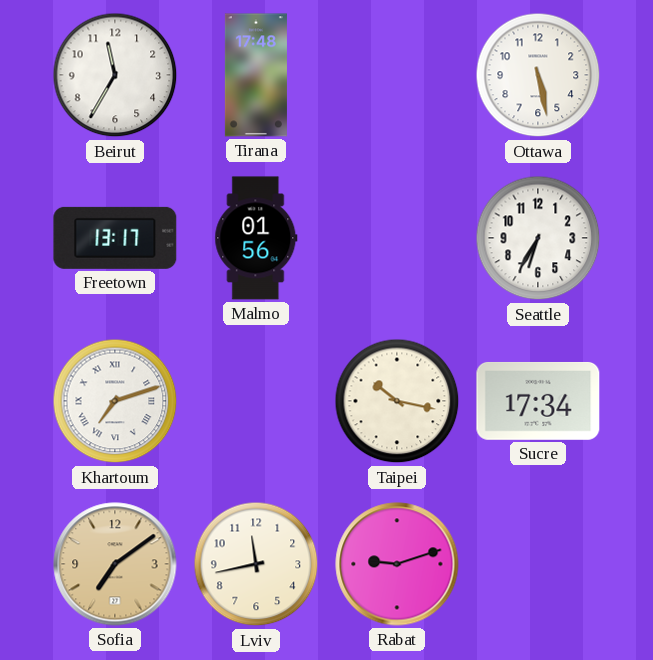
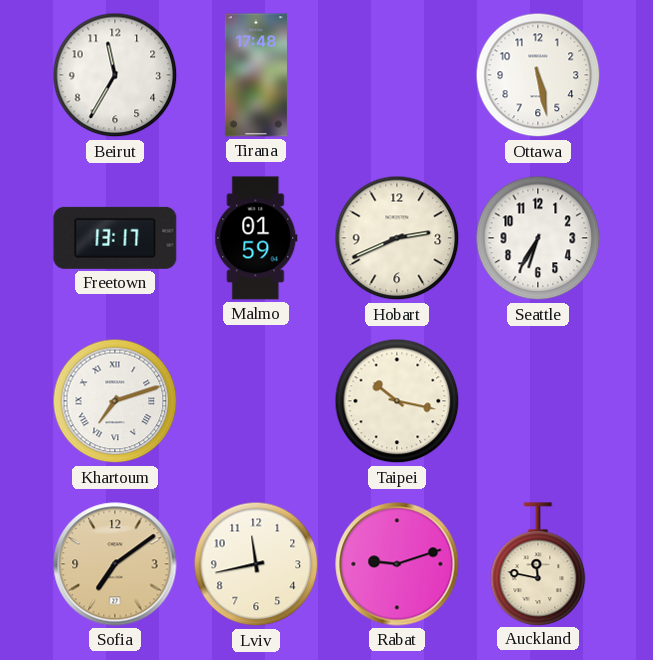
Malmo: 01:56 -> 01:59 (256, 238)
Hobart: none -> 2:41 (397, 238)
Sucre: 17:34 -> none (538, 401)
Auckland: none -> 11:47 (538, 564)
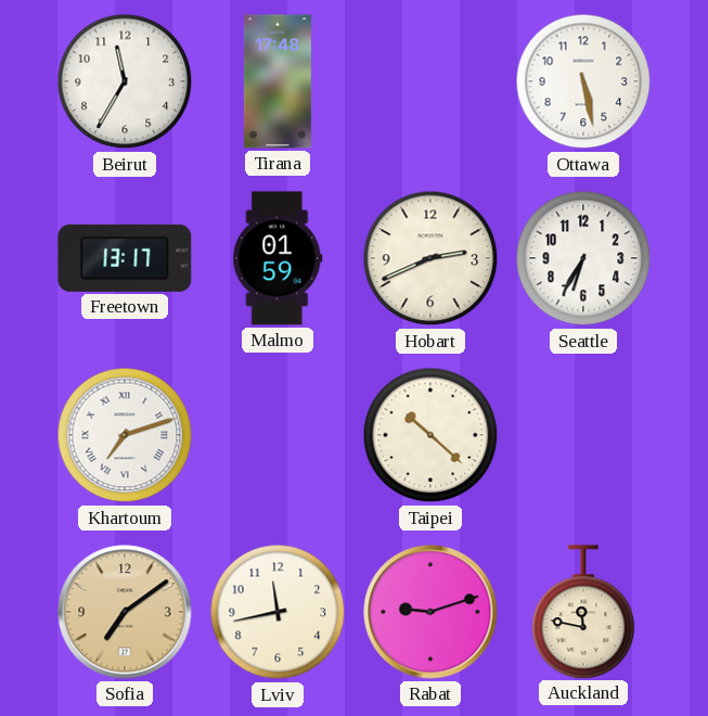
Taipei: 10:17 -> 10:22 (430, 435)
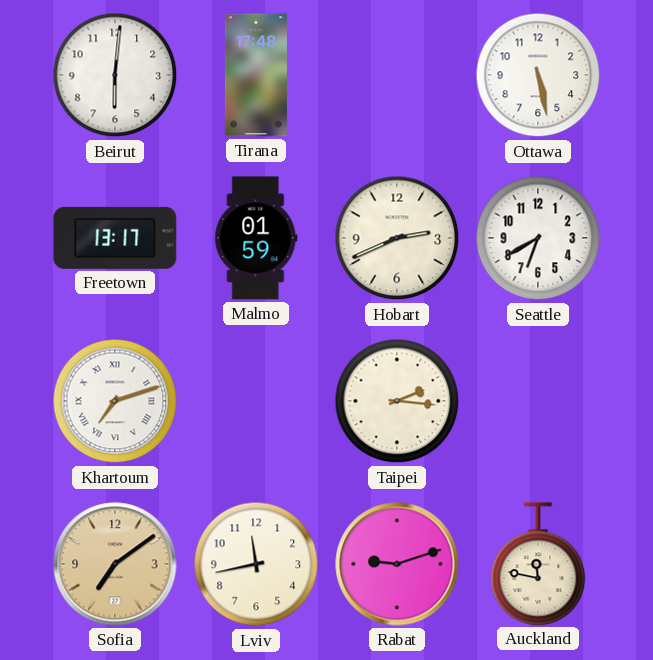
Beirut: 11:35 -> 6:01 (115, 75)
Seattle: 6:35 -> 6:40 (538, 238)
Taipei: 10:22 -> 2:16 (397, 401)
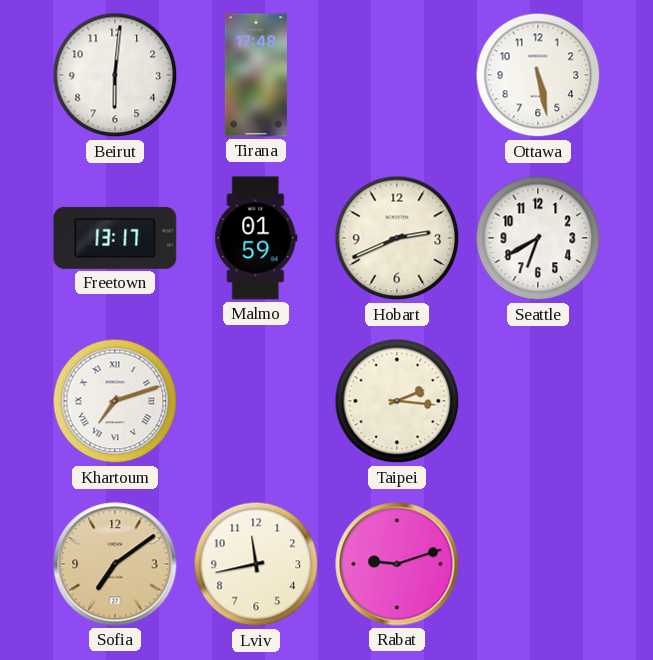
Auckland: 11:47 -> none (538, 564)
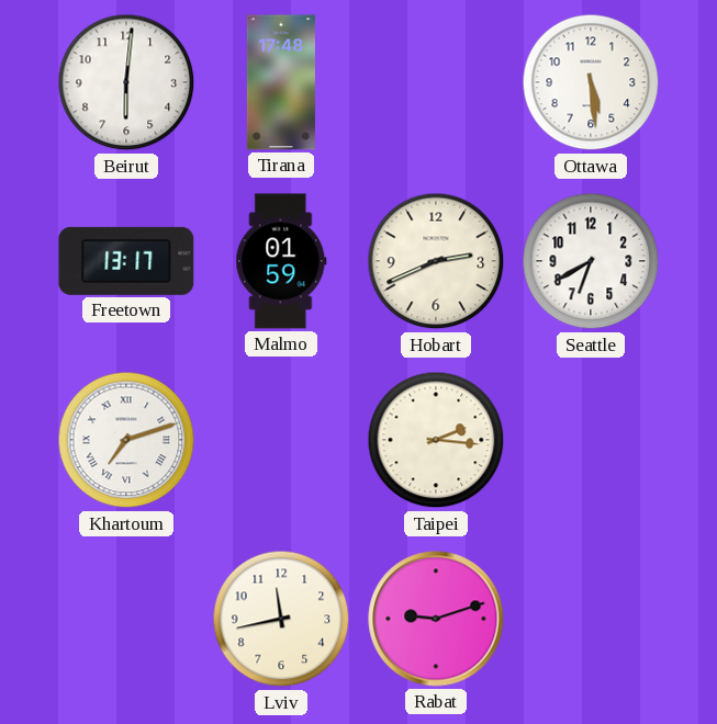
Ottawa: 5:28 -> 5:29 (591, 82)
Sofia: 7:09 -> none (115, 564)
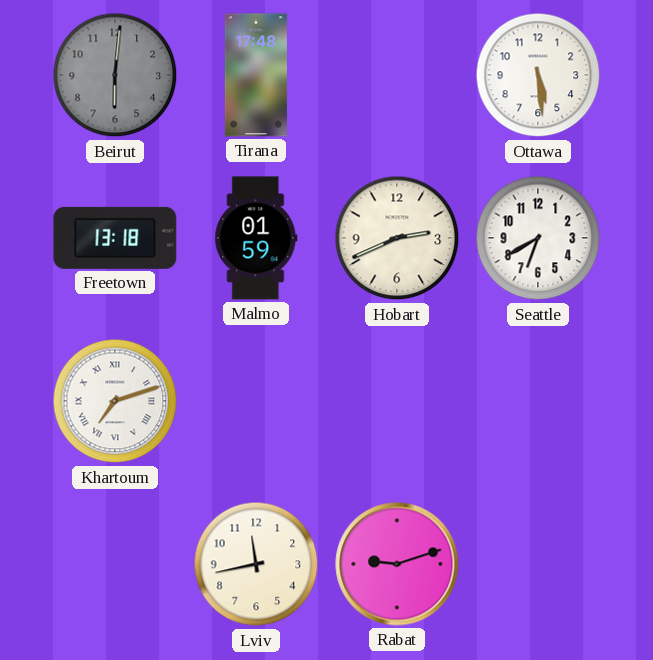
Beirut dial: white -> grey (115, 75)
Freetown: 13:17 -> 13:18 (115, 238)
Taipei: 2:16 -> none (436, 440)
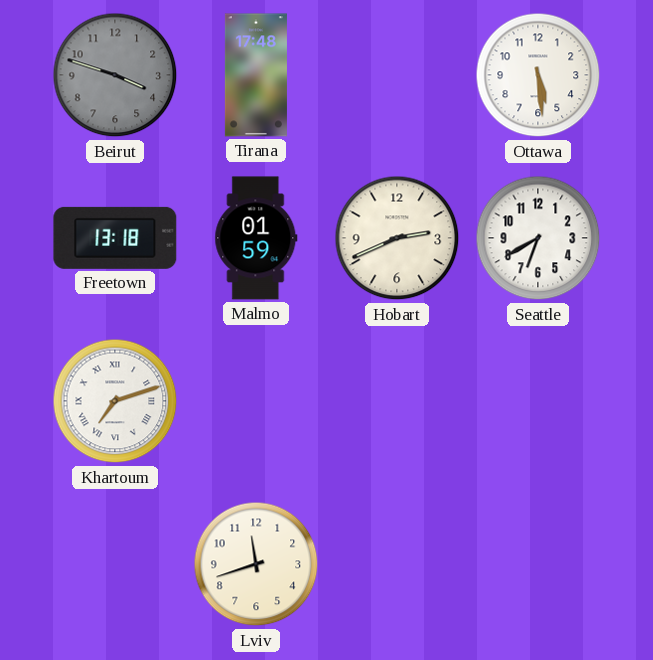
Beirut: 6:01 -> 3:48 (115, 75)
Lviv: 11:43 -> 11:42 (256, 564)
Rabat: 9:12 -> none (397, 564)
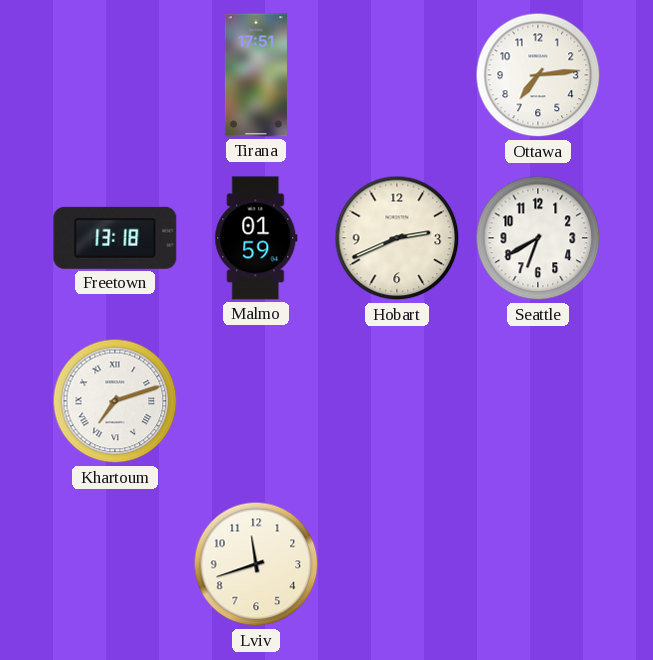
Beirut: 3:48 -> none (115, 75)
Tirana: 17:48 -> 17:51 (256, 75)
Ottawa: 5:29 -> 7:14 (538, 75)
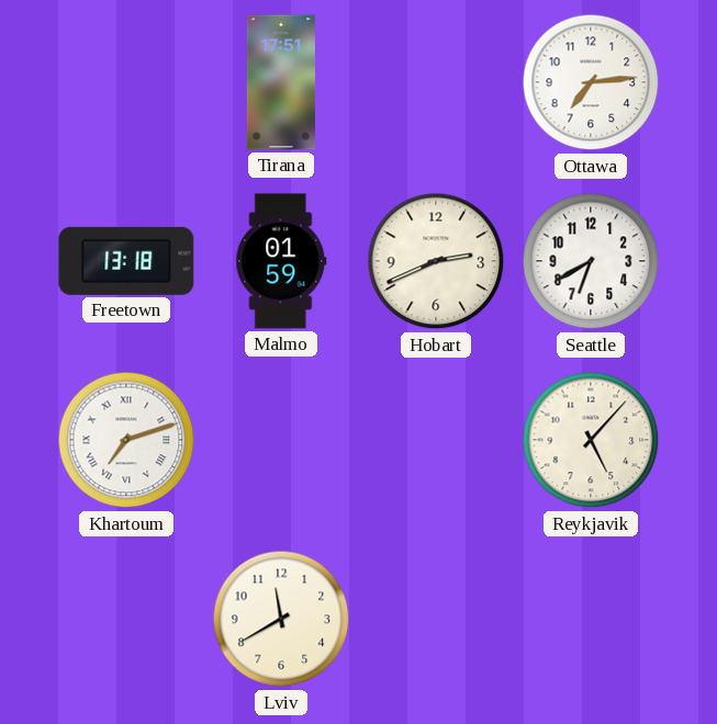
Reykjavik: none -> 5:07 (591, 440)
Lviv: 11:42 -> 11:40 (281, 619)
